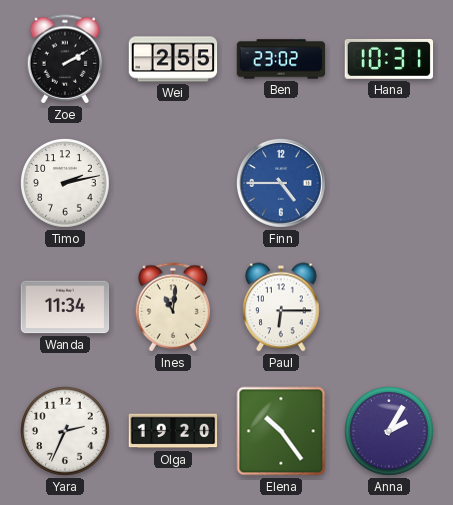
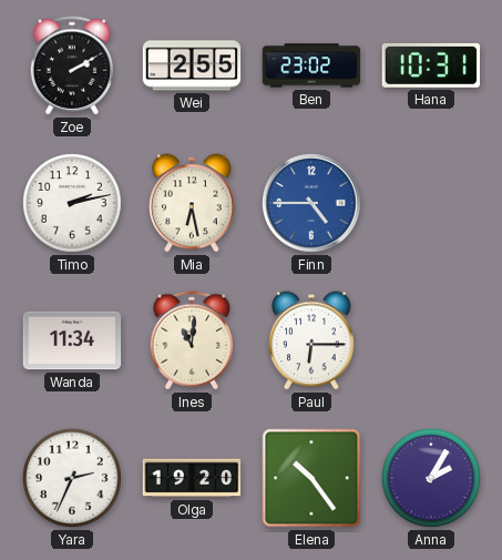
Mia: none -> 6:28 (192, 203)
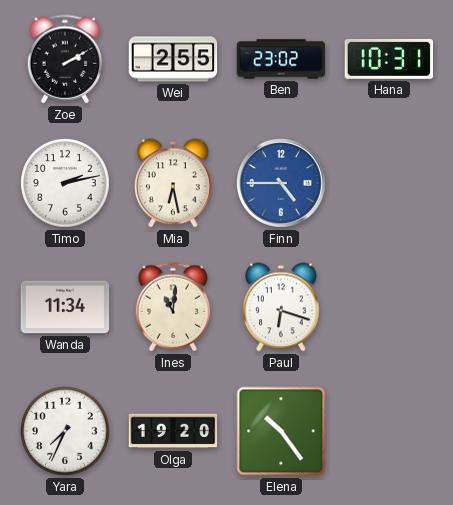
Paul: 6:15 -> 6:18 (281, 307)
Yara: 2:34 -> 7:34 (66, 432)
Anna: 2:05 -> none (432, 479)
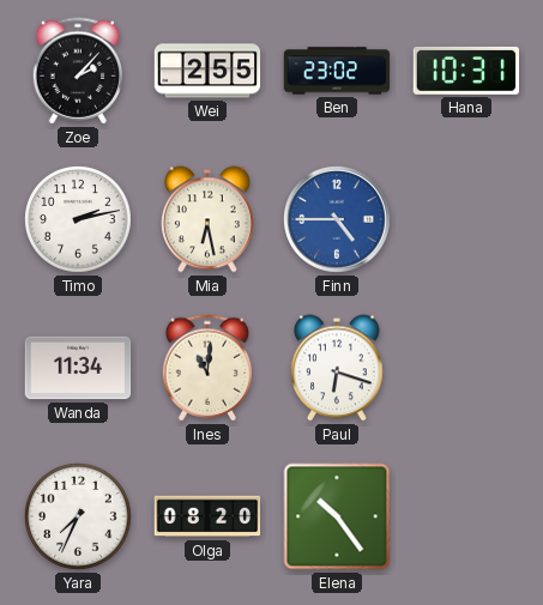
Zoe: 2:10 -> 2:07 (78, 71)
Olga: 19:20 -> 08:20 (207, 516)
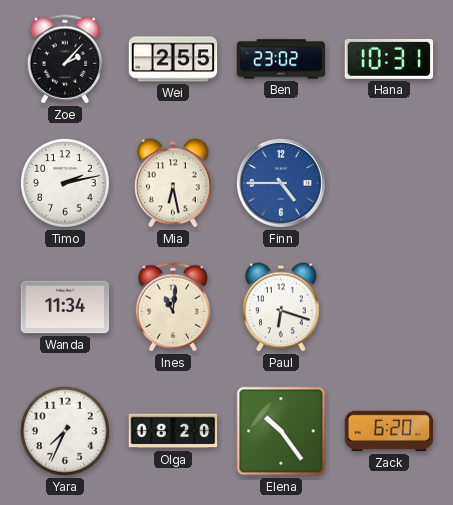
Zack: none -> 6:20 (389, 431)
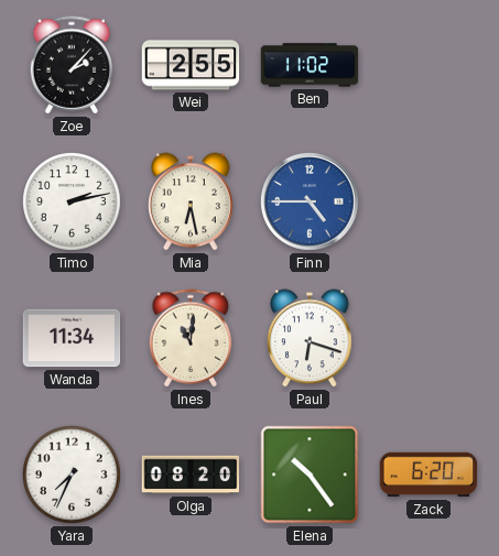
Ben: 23:02 -> 11:02 (310, 65)
Hana: 10:31 -> none (389, 59)
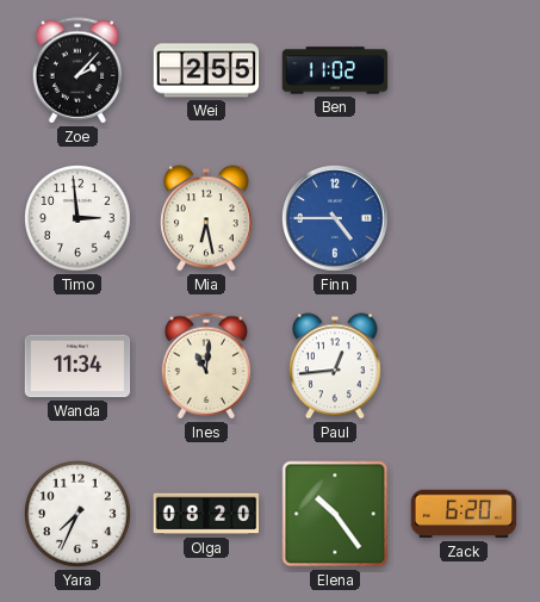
Timo: 2:13 -> 2:59 (79, 219)
Paul: 6:18 -> 12:44 (335, 366)
